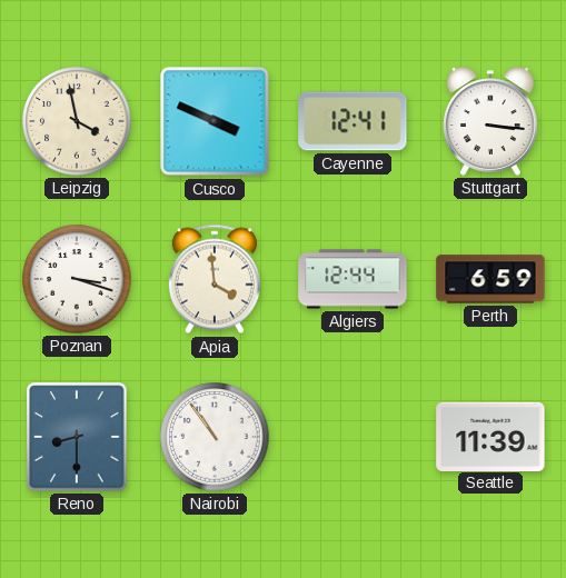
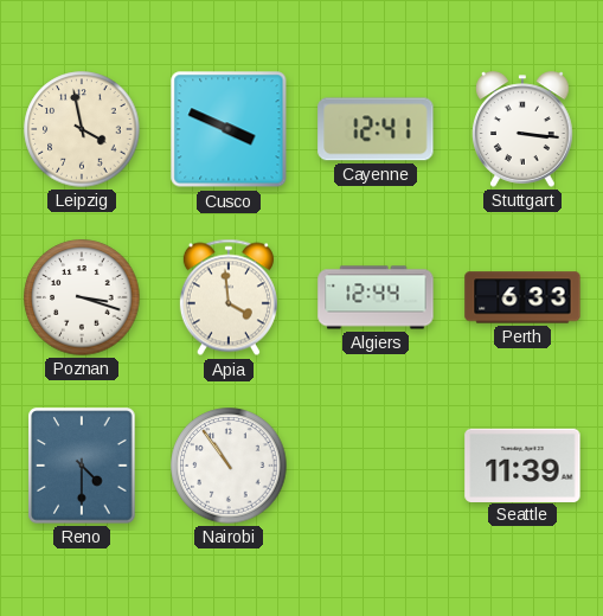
Perth: 6:59 -> 6:33 (522, 297)
Reno: 8:30 -> 4:30 (82, 466)
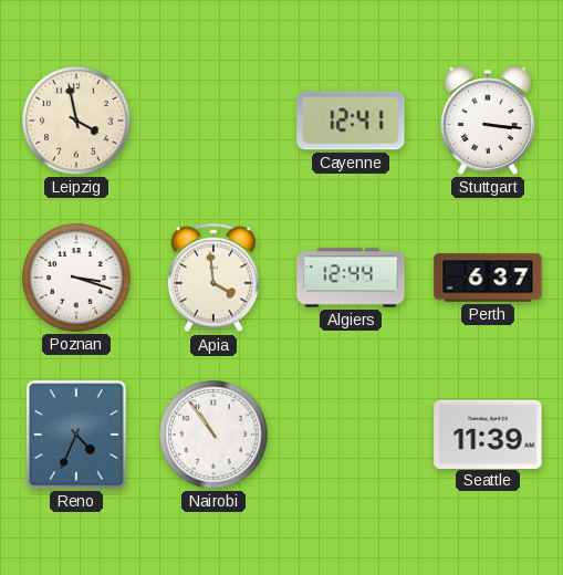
Cusco: 3:49 -> none (229, 129)
Perth: 6:33 -> 6:37 (488, 278)
Reno: 4:30 -> 4:34 (76, 435)
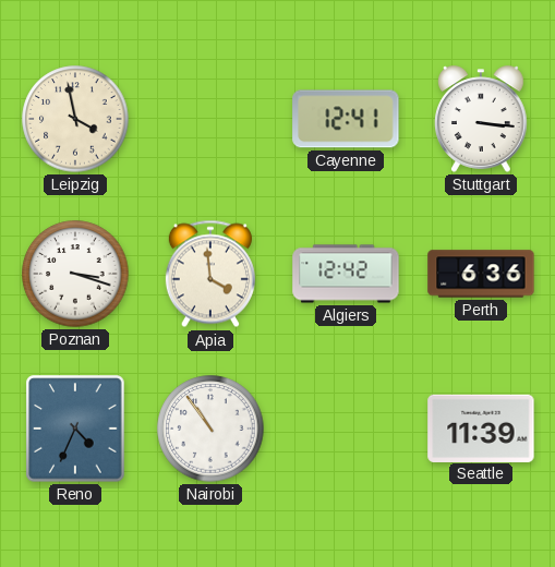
Algiers: 12:44 -> 12:42 (346, 274)
Perth: 6:37 -> 6:36 (481, 274)
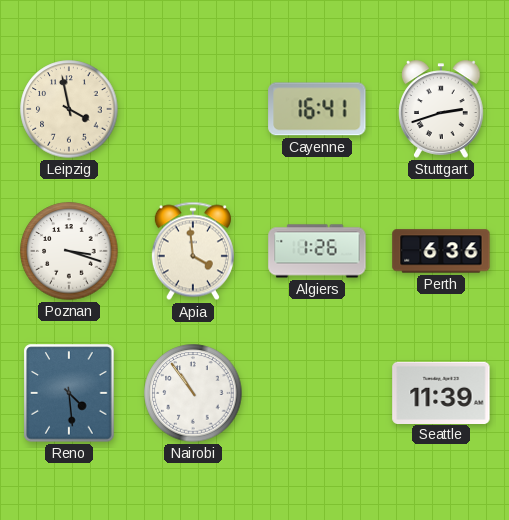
Cayenne: 12:41 -> 16:41 (317, 109)
Stuttgart: 3:16 -> 2:42 (442, 109)
Algiers: 12:42 -> 1:26 (317, 251)
Reno: 4:34 -> 4:29 (69, 393)
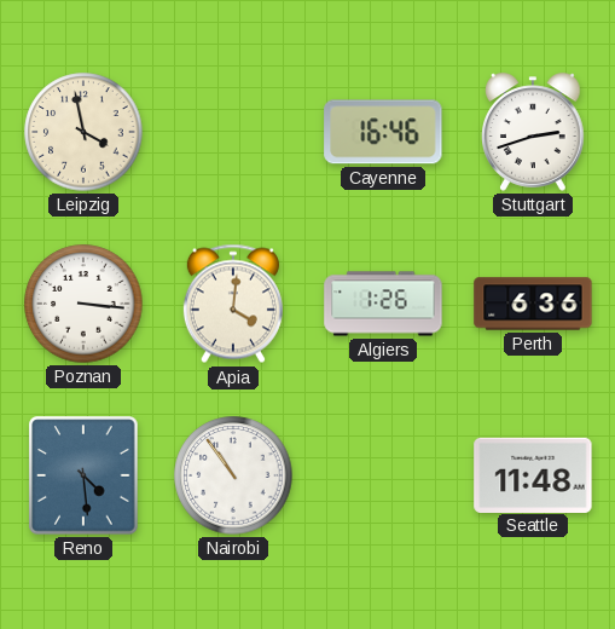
Cayenne: 16:41 -> 16:46 (383, 132)
Poznan: 3:18 -> 3:16 (83, 304)
Apia: 3:59 -> 4:01 (233, 304)
Seattle: 11:39 -> 11:48 (533, 474)
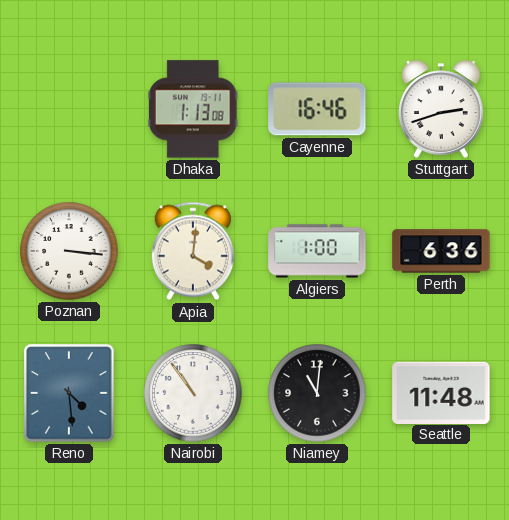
Leipzig: 3:58 -> none (83, 132)
Dhaka: none -> 1:13 (193, 109)
Algiers: 1:26 -> 1:00 (317, 251)
Niamey: none -> 11:01 (317, 393)
